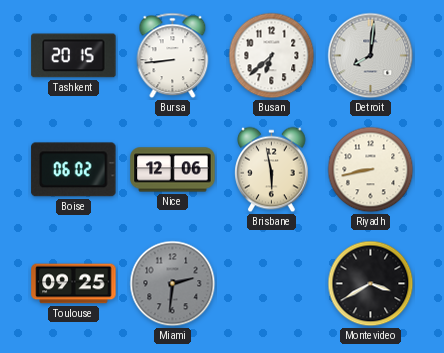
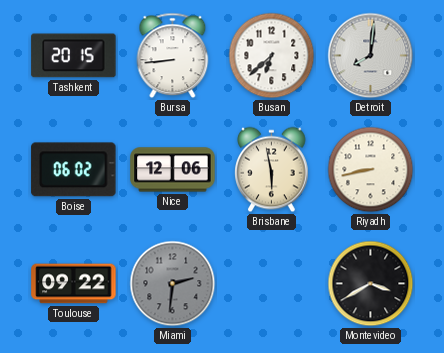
Toulouse: 09:25 -> 09:22 (74, 284)
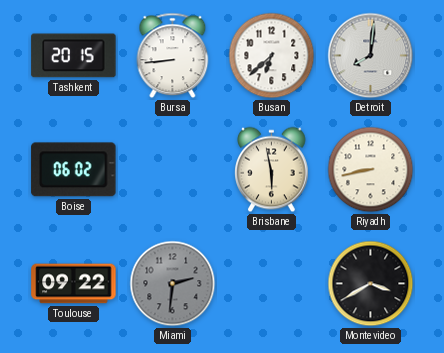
Nice: 12:06 -> none (173, 170)
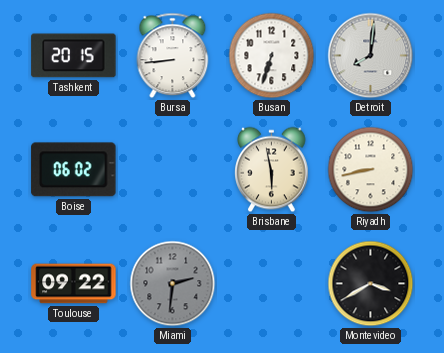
Busan: 6:38 -> 6:33 (272, 56)
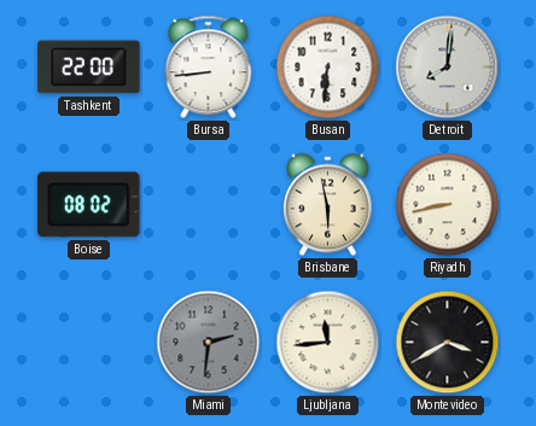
Tashkent: 20:15 -> 22:00 (89, 68)
Busan: 6:33 -> 6:31 (328, 68)
Boise: 06:02 -> 08:02 (89, 205)
Toulouse: 09:22 -> none (74, 284)
Ljubljana: none -> 11:44 (328, 343)
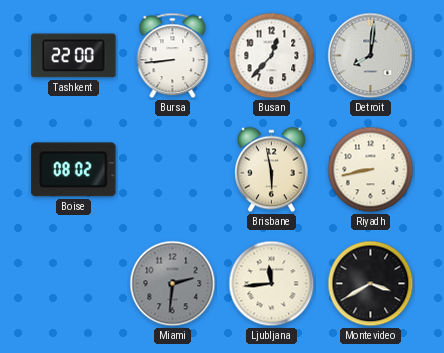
Busan: 6:31 -> 12:37 (272, 56)
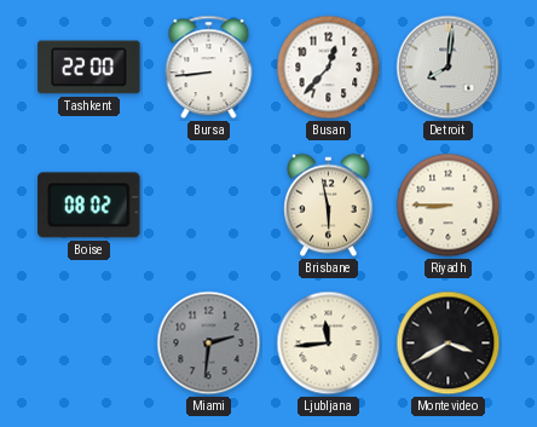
Riyadh: 8:43 -> 8:45 (449, 206)
